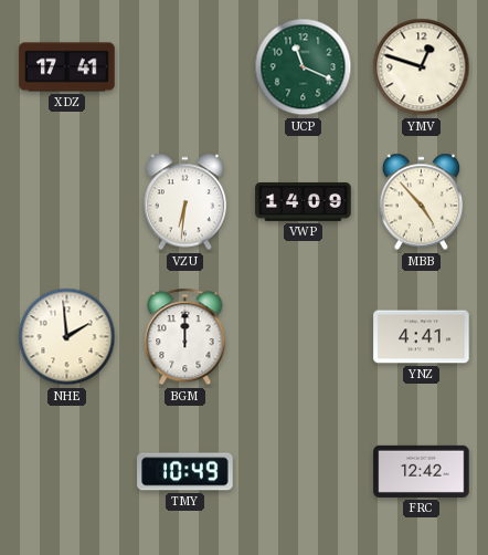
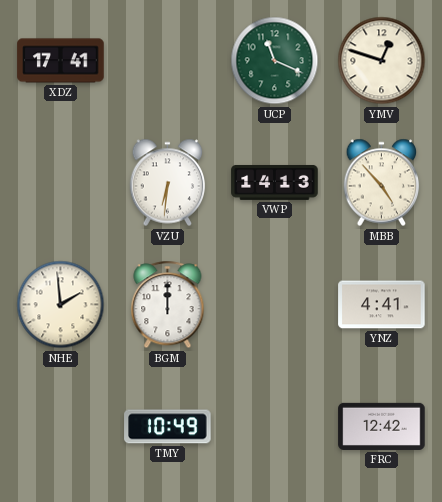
VWP: 14:09 -> 14:13 (275, 182)
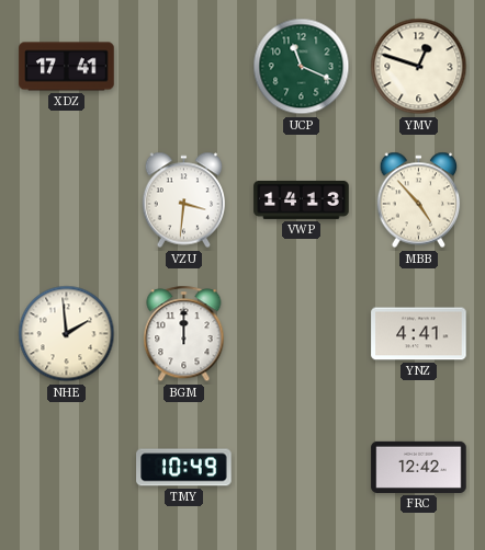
VZU: 6:31 -> 3:31 (184, 200)
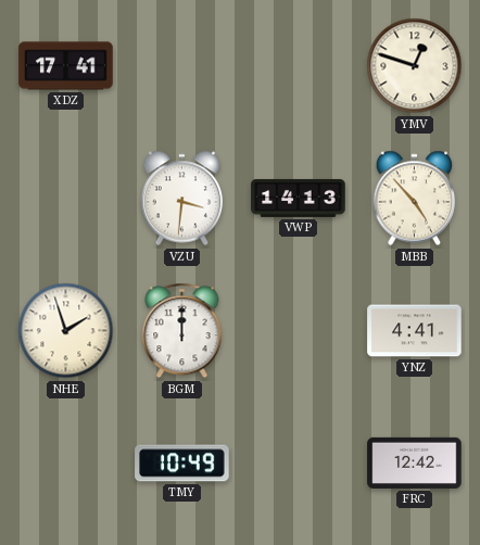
UCP: 11:19 -> none (302, 67)
NHE: 1:59 -> 1:57 (66, 331)
